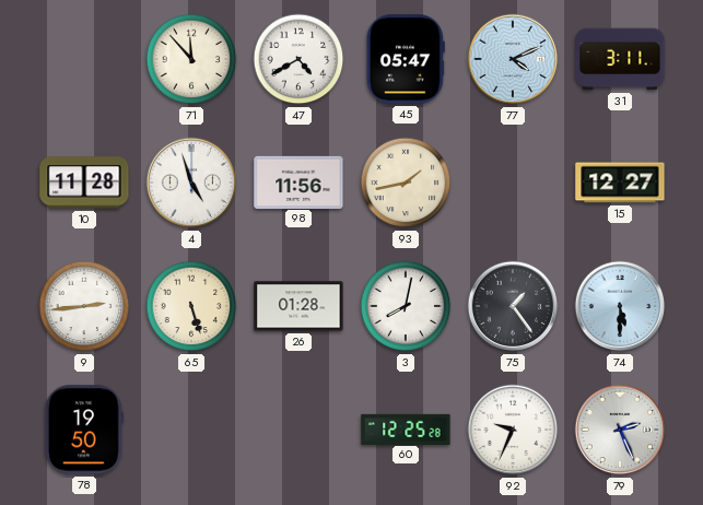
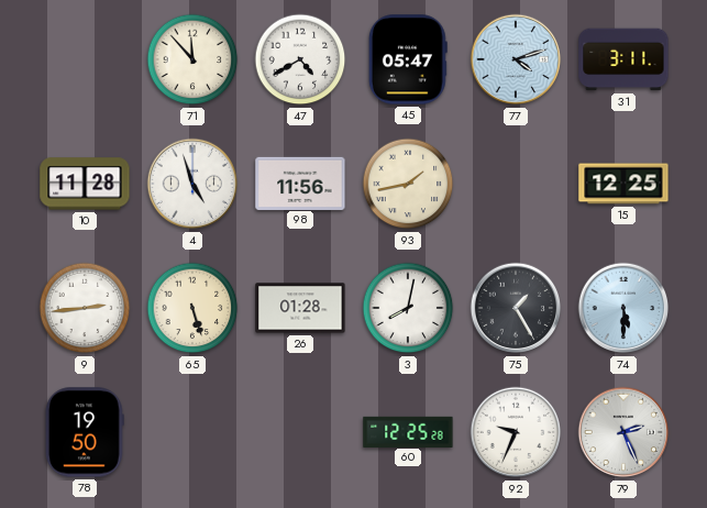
77: 4:11 -> 4:12 (516, 59)
15: 12:27 -> 12:25 (623, 184)
75: 1:24 -> 1:25 (516, 308)
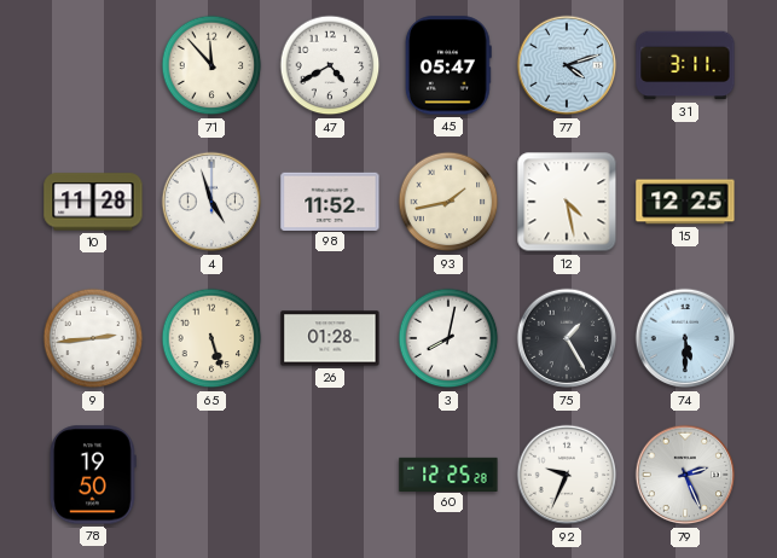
98: 11:56 -> 11:52 (330, 200)
12: none -> 4:28 (567, 202)
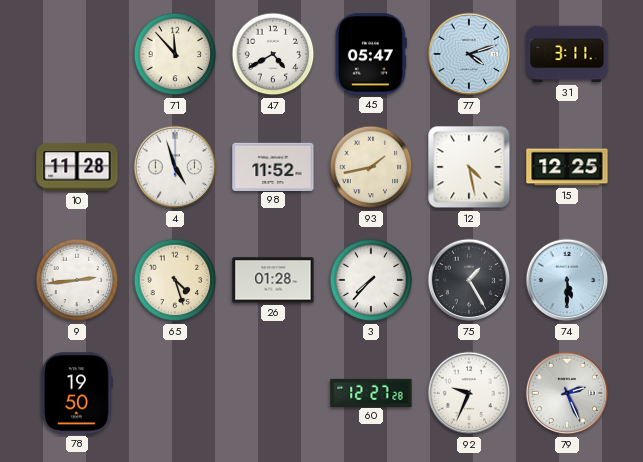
65: 5:27 -> 4:27 (175, 280)
3: 8:02 -> 7:37 (371, 280)
60: 12:25 -> 12:27 (371, 392)
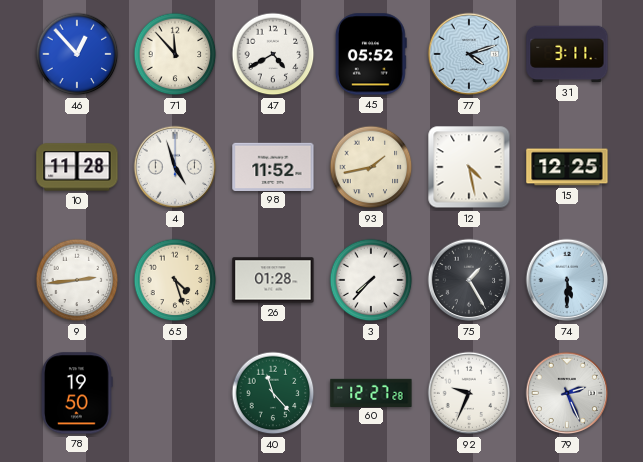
46: none -> 12:53 (77, 54)
45: 05:47 -> 05:52 (371, 54)
40: none -> 11:23 (273, 393)
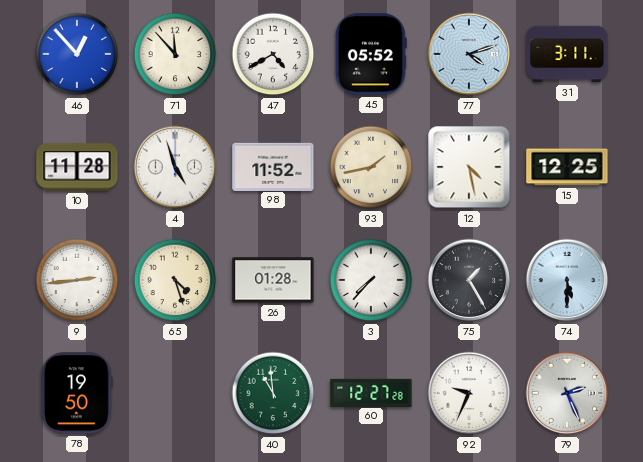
40: 11:23 -> 10:59 (273, 393)
